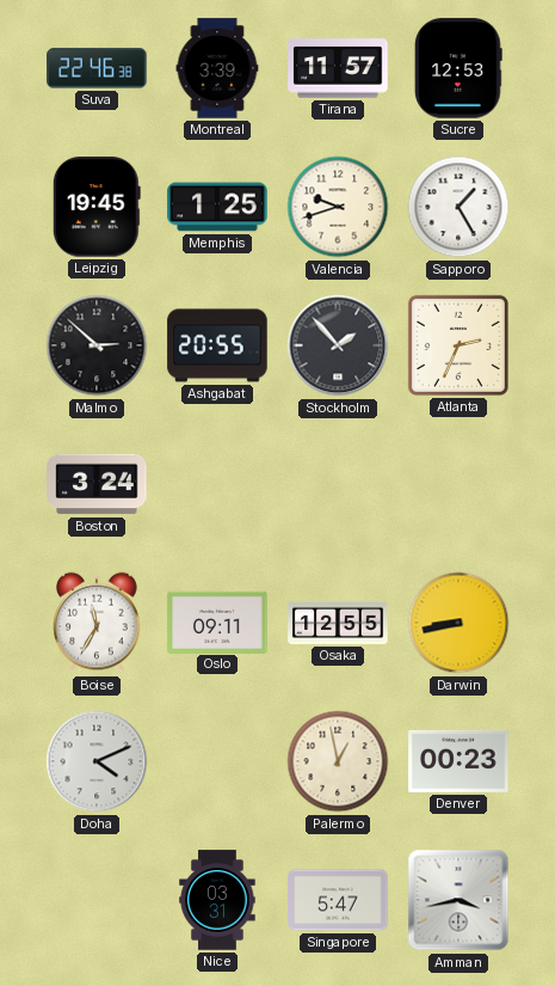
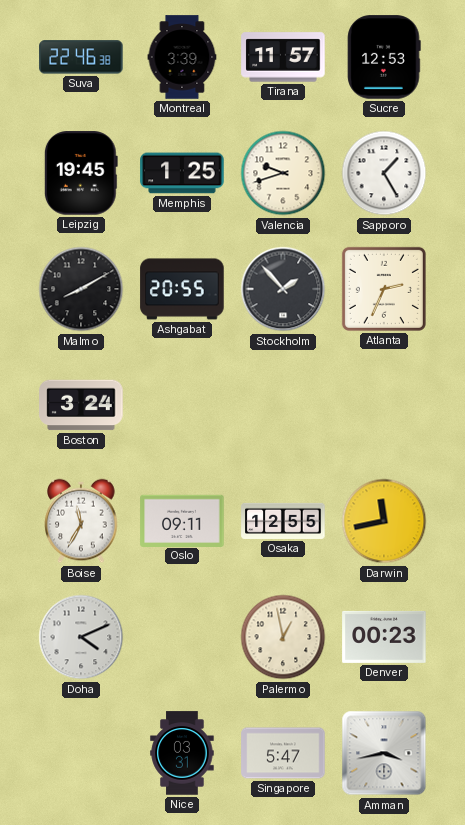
Malmo: 2:52 -> 8:10 (81, 289)
Darwin: 8:43 -> 11:43 (384, 521)
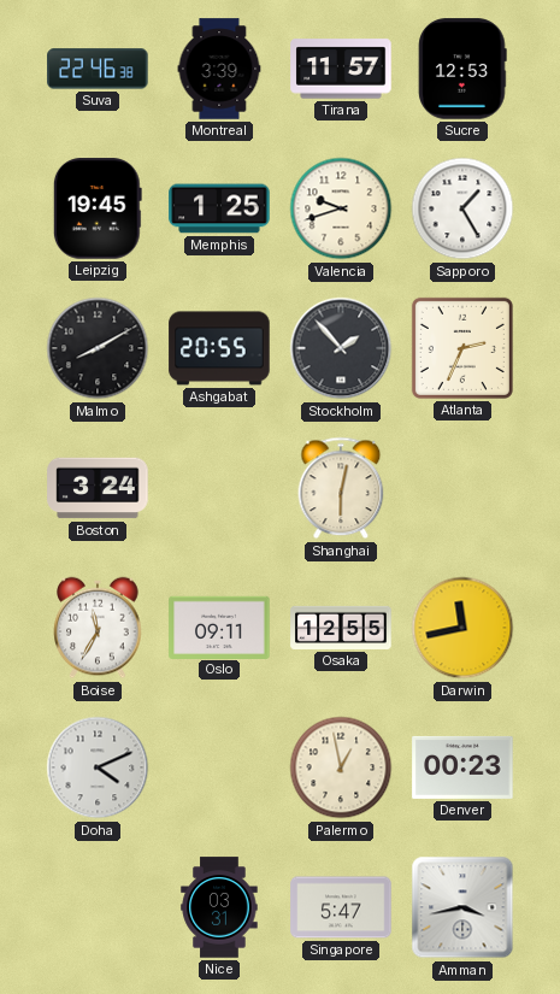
Shanghai: none -> 6:02 (341, 488)
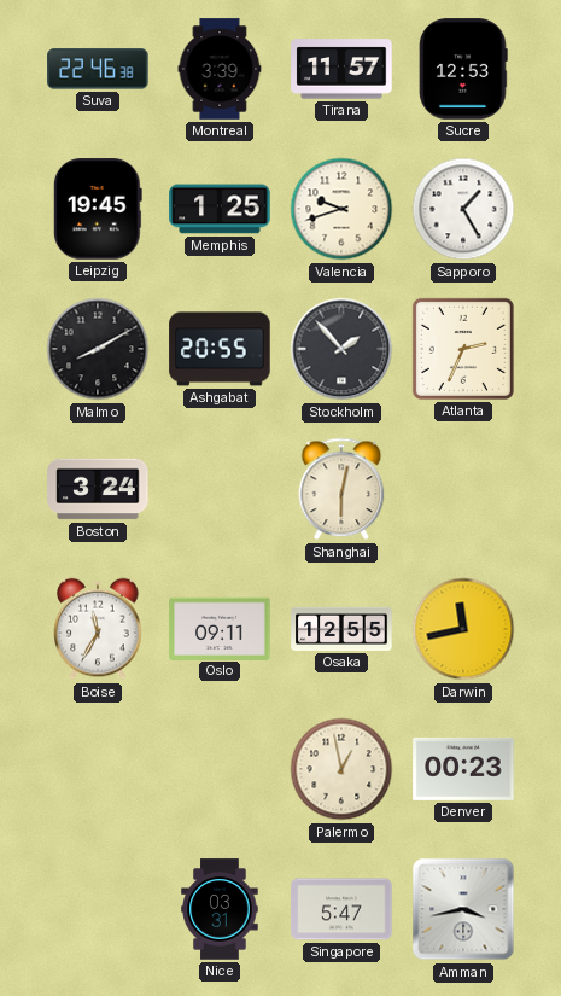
Doha: 4:11 -> none (98, 767)
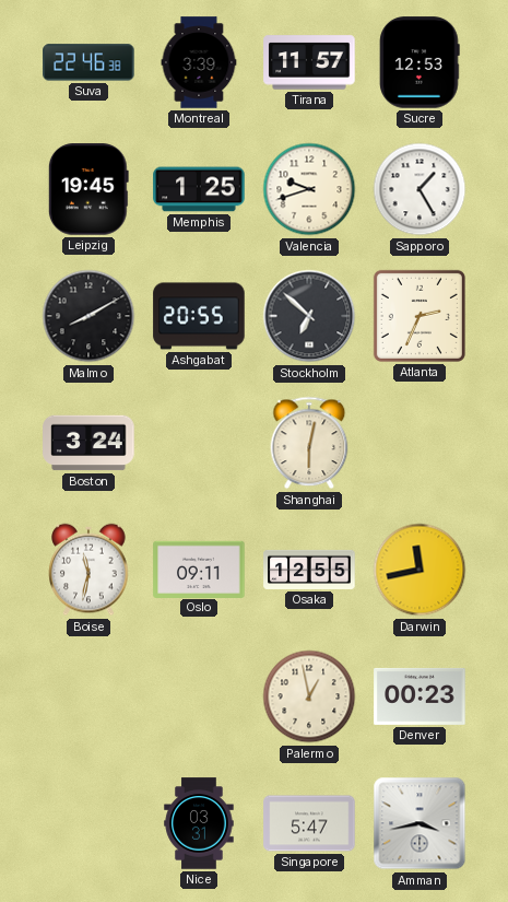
Stockholm: 1:53 -> 6:52 (309, 316)
Boise: 11:35 -> 11:32 (88, 570)
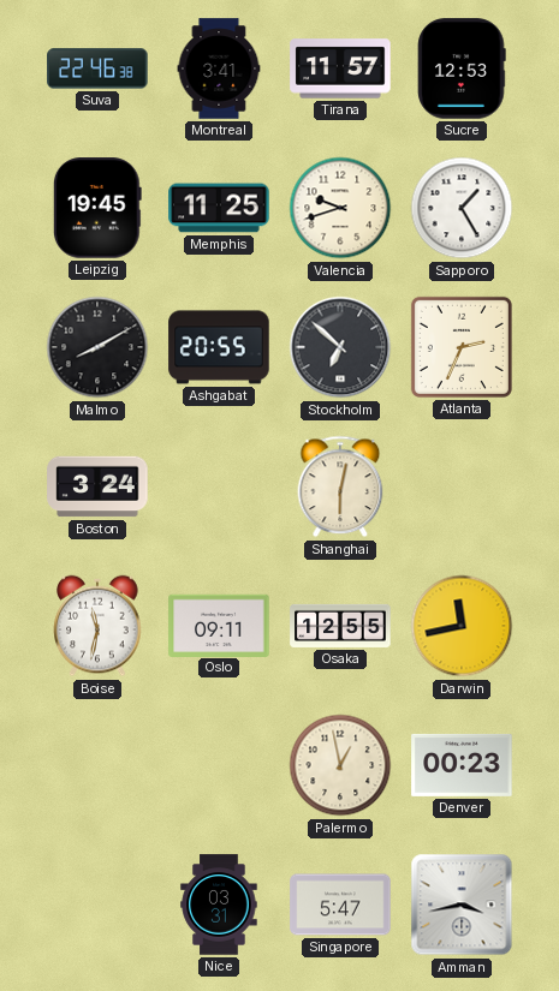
Montreal: 3:39 -> 3:41 (219, 68)
Memphis: 1:25 -> 11:25 (219, 208)
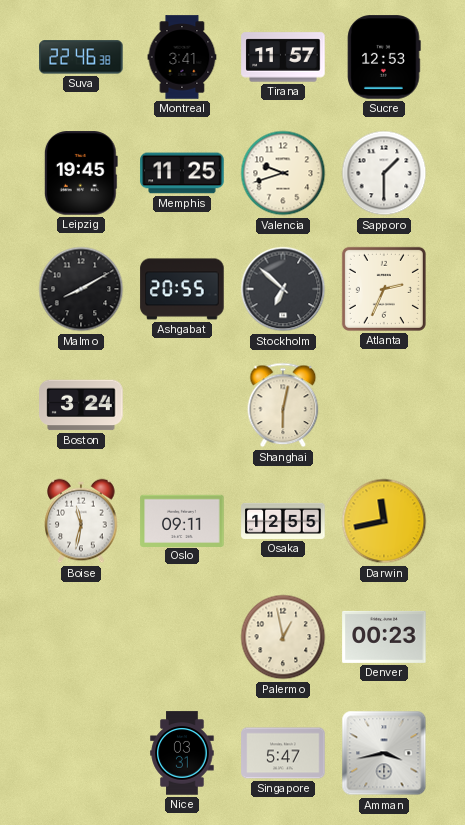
Sapporo: 1:25 -> 1:30 (384, 173)
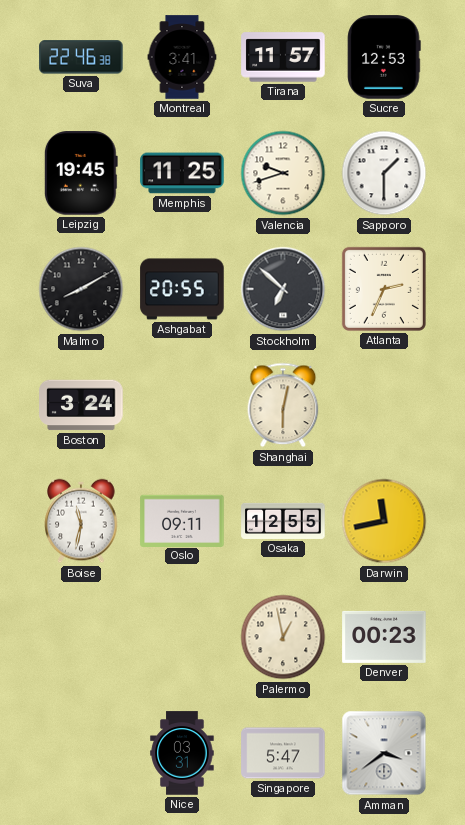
Amman: 3:43 -> 3:39 (384, 753)
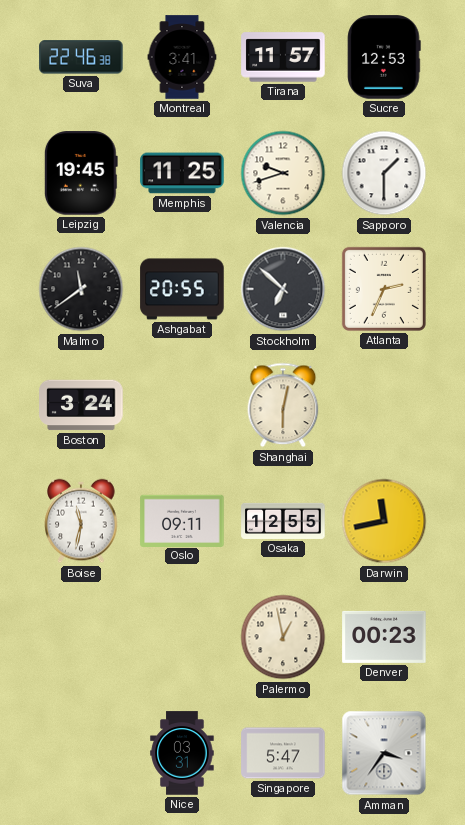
Malmo: 8:10 -> 11:39 (81, 289)
Amman: 3:39 -> 3:36 (384, 753)
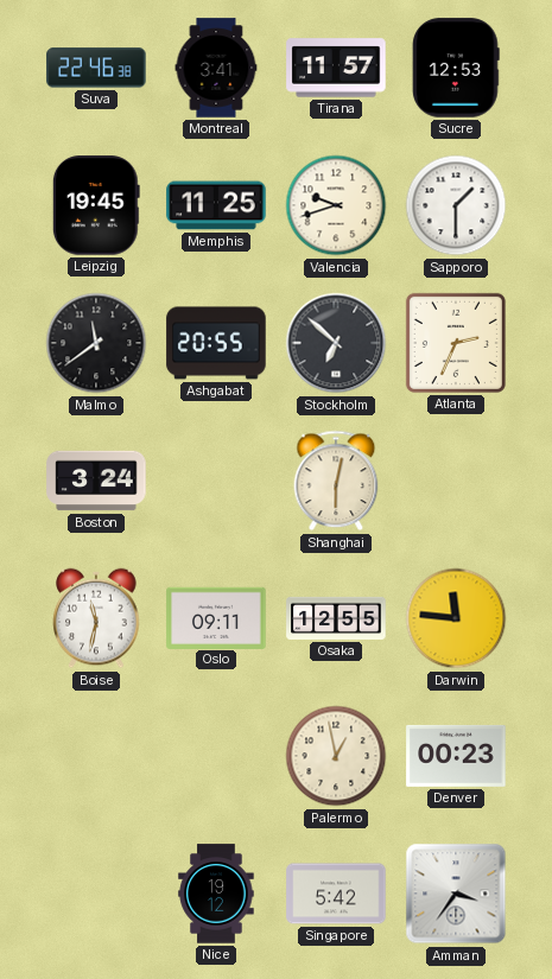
Darwin: 11:43 -> 11:46 (456, 618)
Nice: 03:31 -> 19:12 (216, 894)
Singapore: 5:47 -> 5:42 (336, 894)
